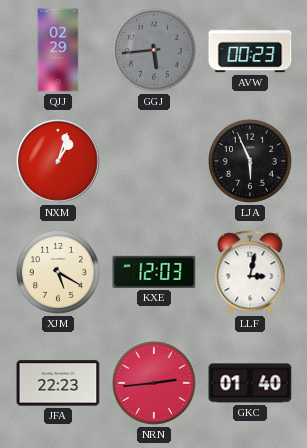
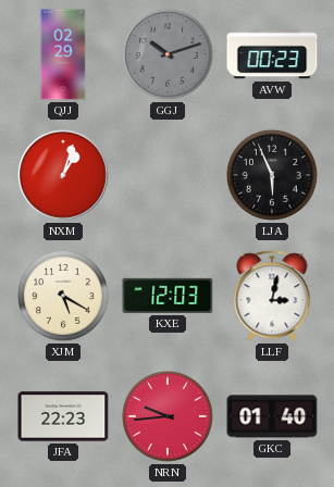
GGJ: 5:44 -> 10:12 (168, 54)
NRN: 2:44 -> 9:44 (168, 416)
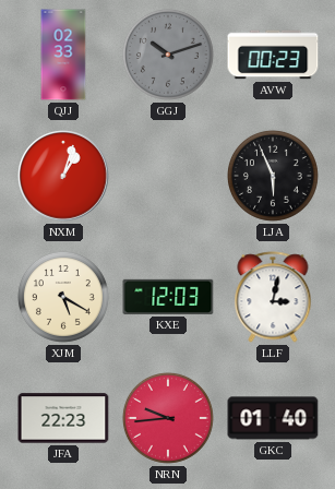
QJJ: 02:29 -> 02:33 (63, 55)
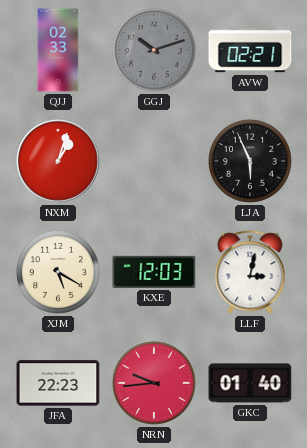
AVW: 00:23 -> 02:21 (250, 50)
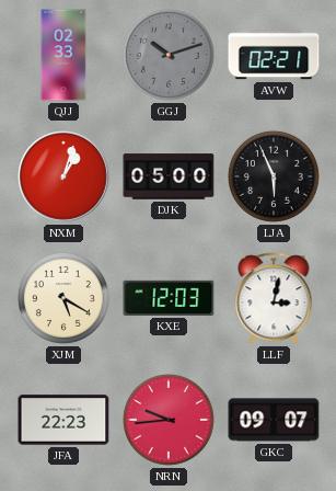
DJK: none -> 05:00 (169, 176)
GKC: 01:40 -> 09:07 (274, 420)
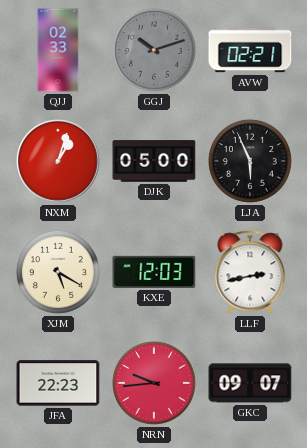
LLF: 3:02 -> 2:43 (250, 272)
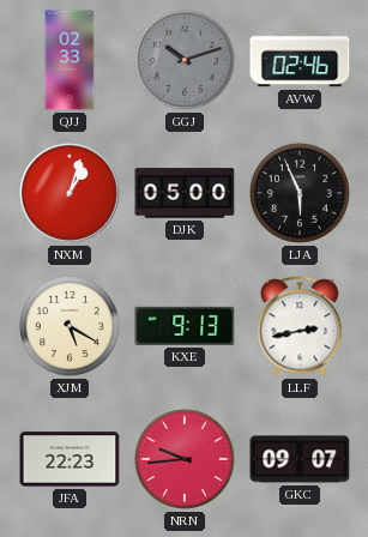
AVW: 02:21 -> 02:46 (300, 60)
KXE: 12:03 -> 9:13 (185, 326)
